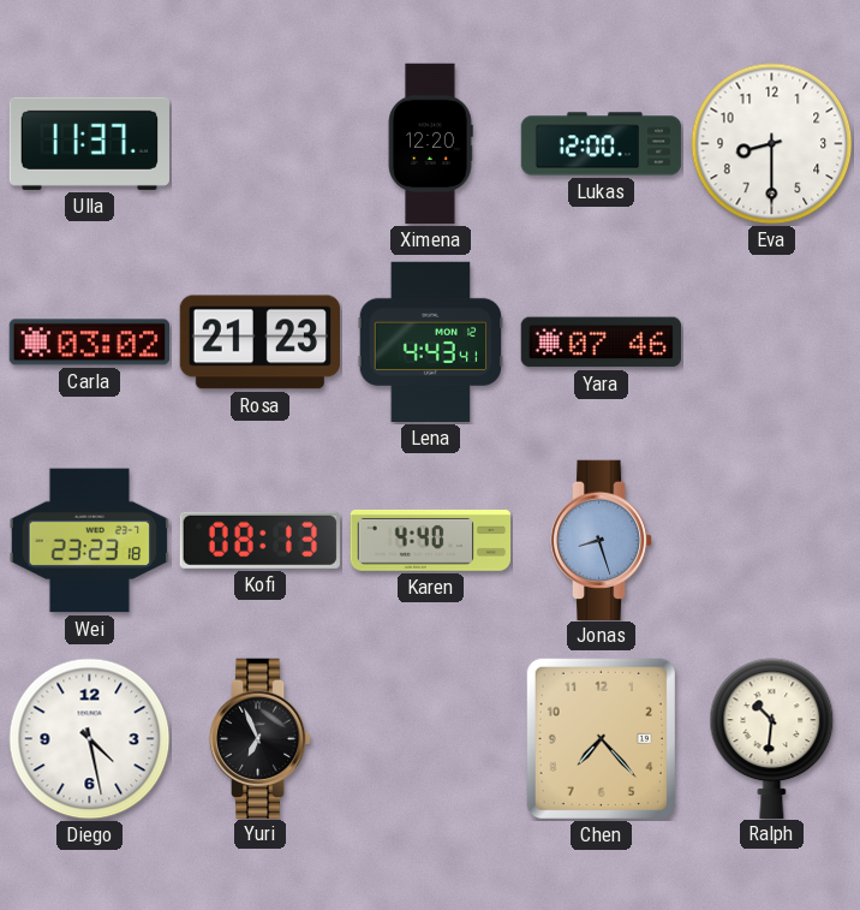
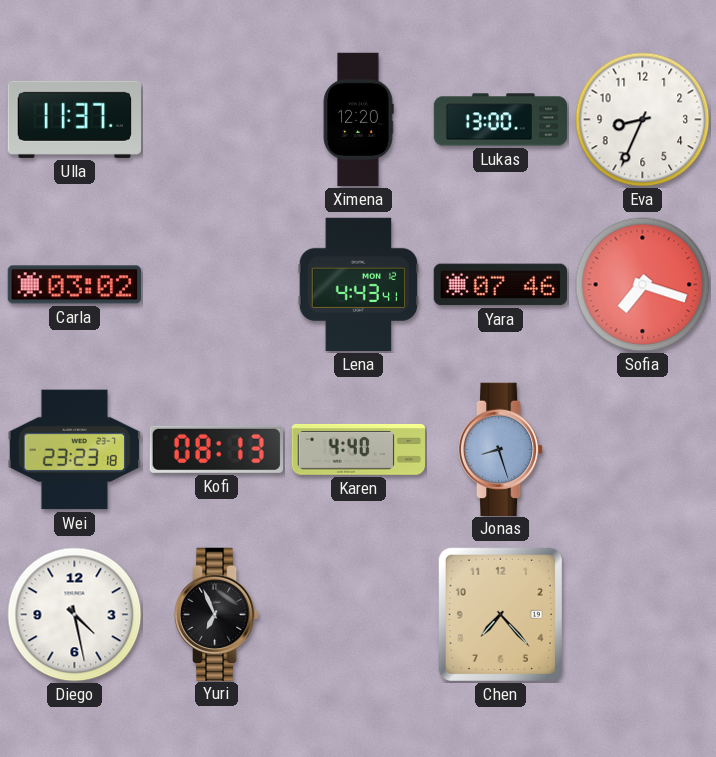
Lukas: 12:00 -> 13:00 (501, 120)
Eva: 8:30 -> 8:34 (643, 120)
Rosa: 21:23 -> none (259, 343)
Sofia: none -> 7:18 (643, 285)
Ralph: 10:31 -> none (772, 738)
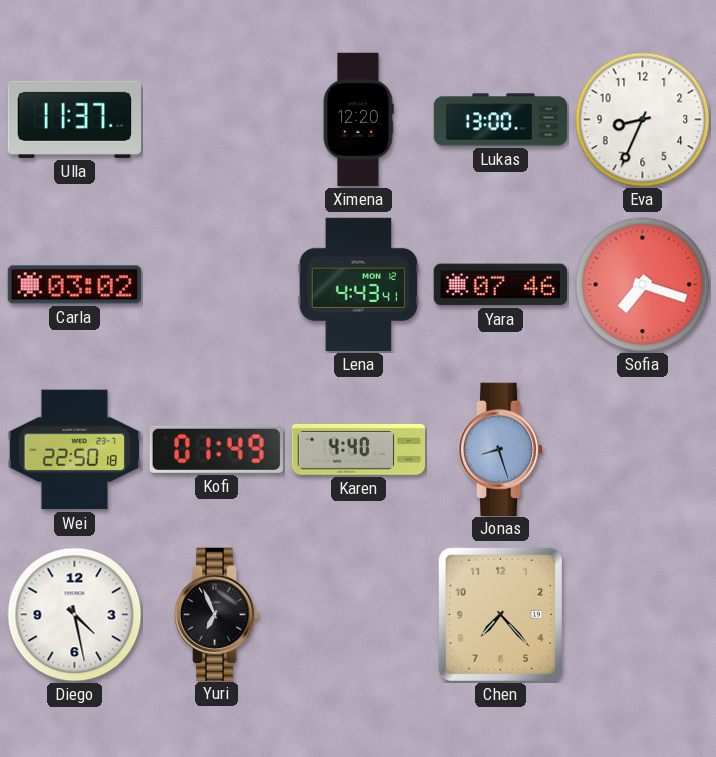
Wei: 23:23 -> 22:50 (74, 450)
Kofi: 08:13 -> 01:49 (216, 449)
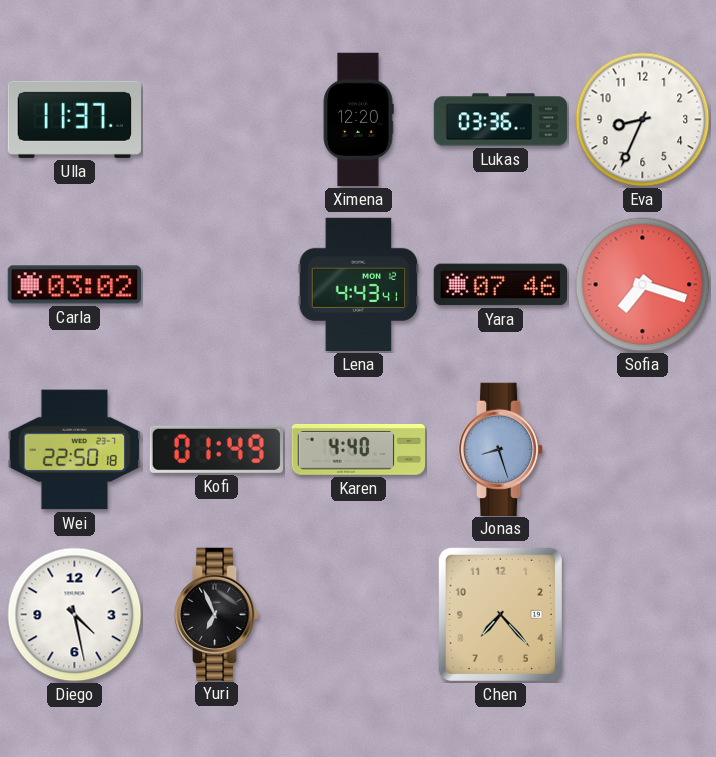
Lukas: 13:00 -> 03:36 (501, 120)
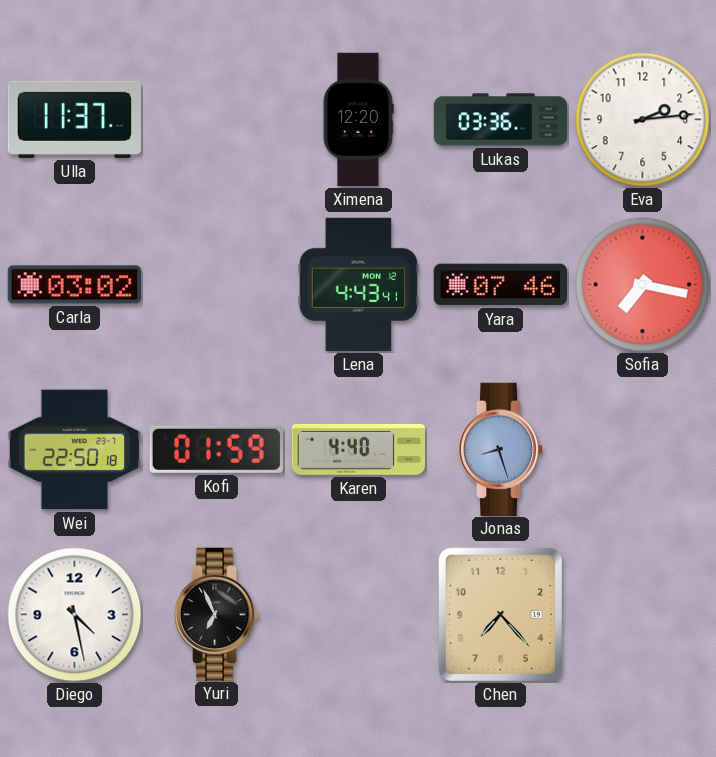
Eva: 8:34 -> 2:14 (643, 120)
Sofia: 7:18 -> 7:17 (643, 285)
Kofi: 01:49 -> 01:59 (216, 449)
